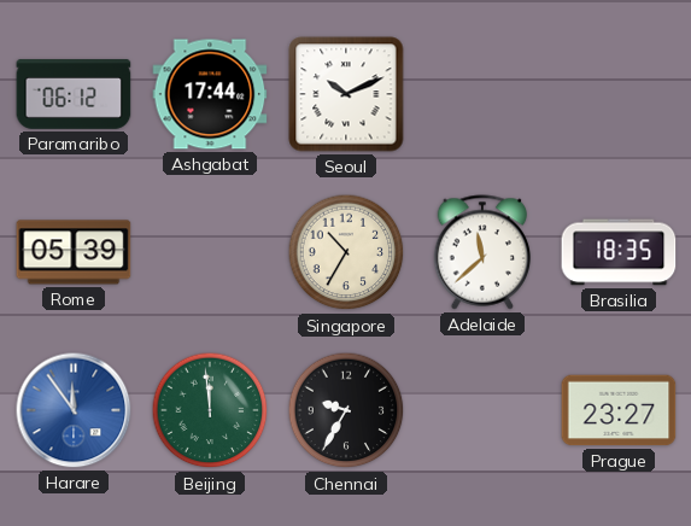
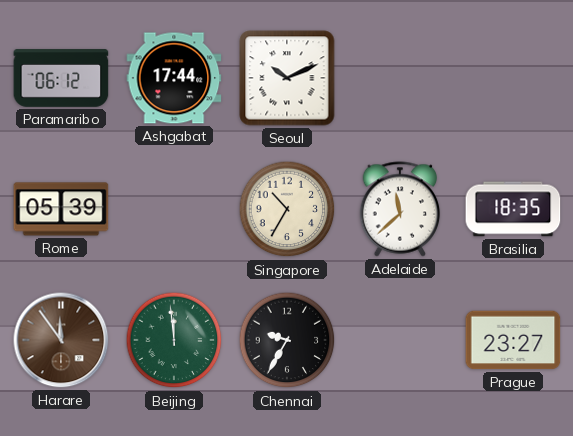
Harare dial: blue -> brown (61, 340)
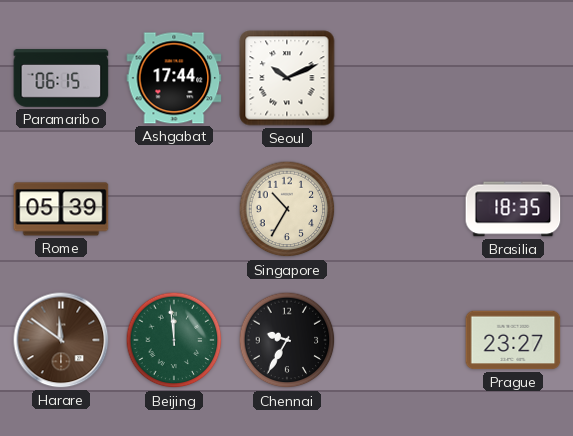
Paramaribo: 06:12 -> 06:15 (61, 78)
Adelaide: 11:38 -> none (400, 209)
Harare: 11:54 -> 11:51 (61, 340)
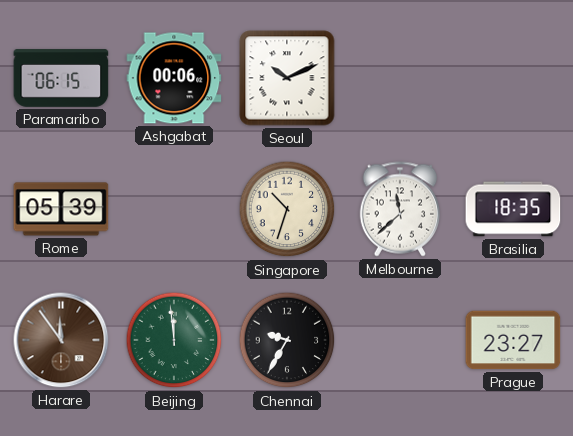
Ashgabat: 17:44 -> 00:06 (174, 78)
Singapore: 10:35 -> 10:33 (287, 209)
Melbourne: none -> 11:38 (400, 209)
Harare: 11:51 -> 11:54 (61, 340)
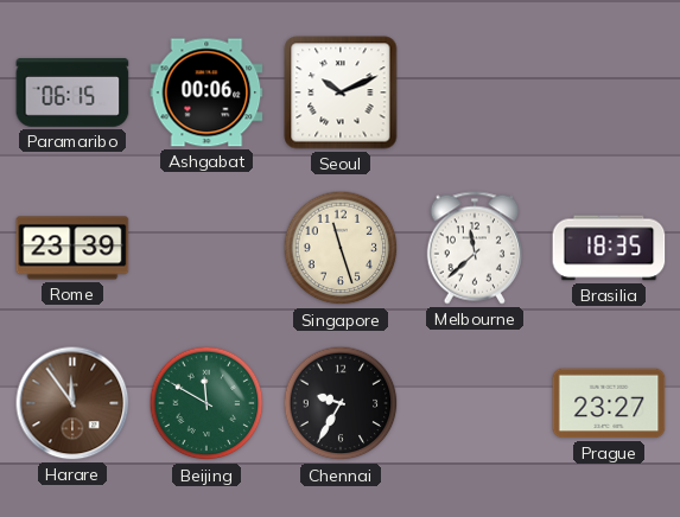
Rome: 05:39 -> 23:39 (72, 248)
Singapore: 10:33 -> 11:27 (341, 248)
Beijing: 11:59 -> 11:50 (206, 403)
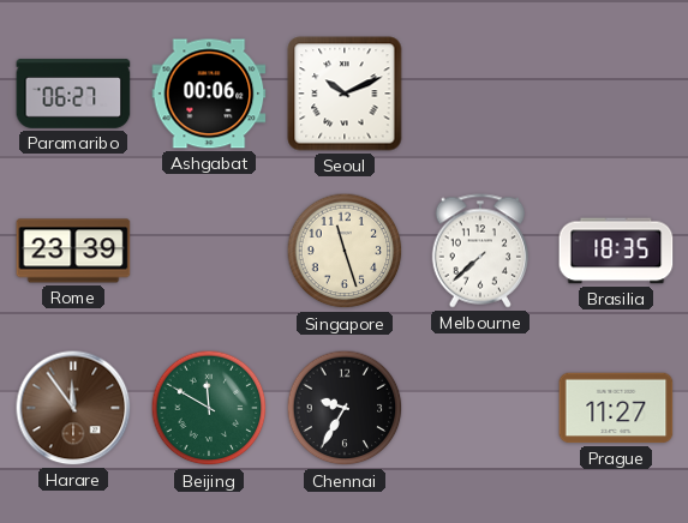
Paramaribo: 06:15 -> 06:27 (73, 94)
Melbourne: 11:38 -> 7:38 (480, 251)
Prague: 23:27 -> 11:27 (616, 408)
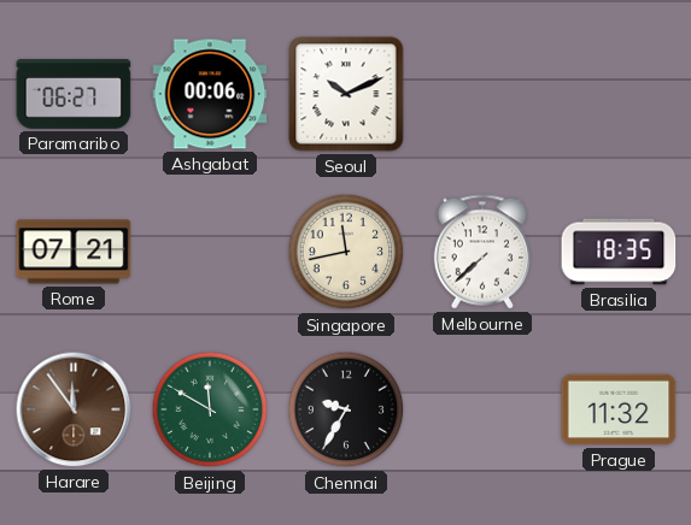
Rome: 23:39 -> 07:21 (74, 252)
Singapore: 11:27 -> 11:43 (346, 252)
Prague: 11:27 -> 11:32 (619, 409)
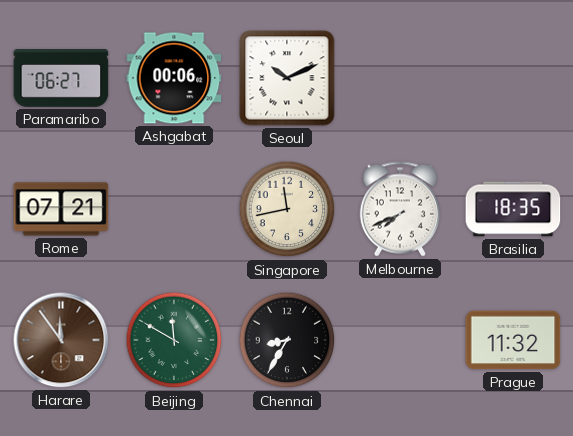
Melbourne: 7:38 -> 7:41 (400, 209)
Chennai: 9:35 -> 8:35 (287, 340)
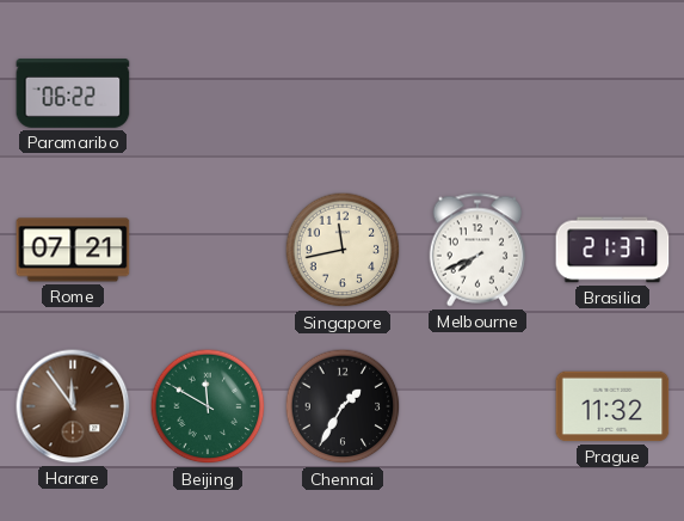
Paramaribo: 06:27 -> 06:22 (73, 93)
Ashgabat: 00:06 -> none (174, 78)
Seoul: 10:11 -> none (287, 78)
Brasilia: 18:35 -> 21:37 (612, 250)
Chennai: 8:35 -> 1:35 (343, 406)
